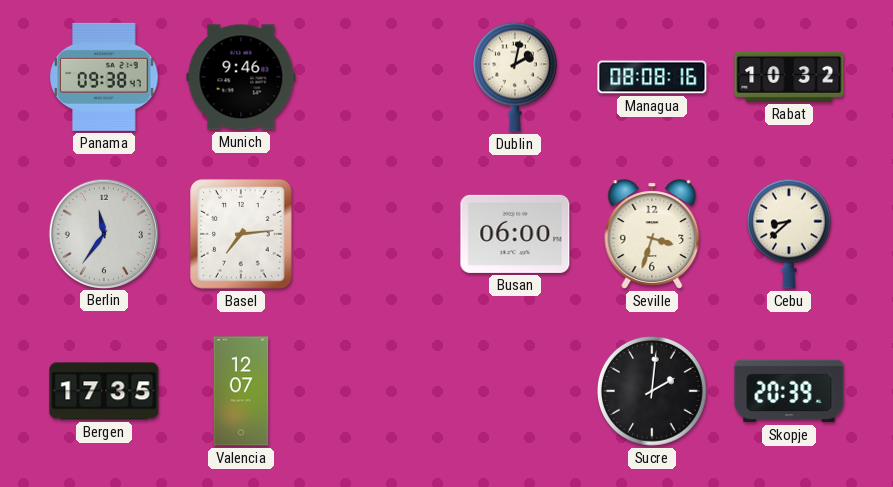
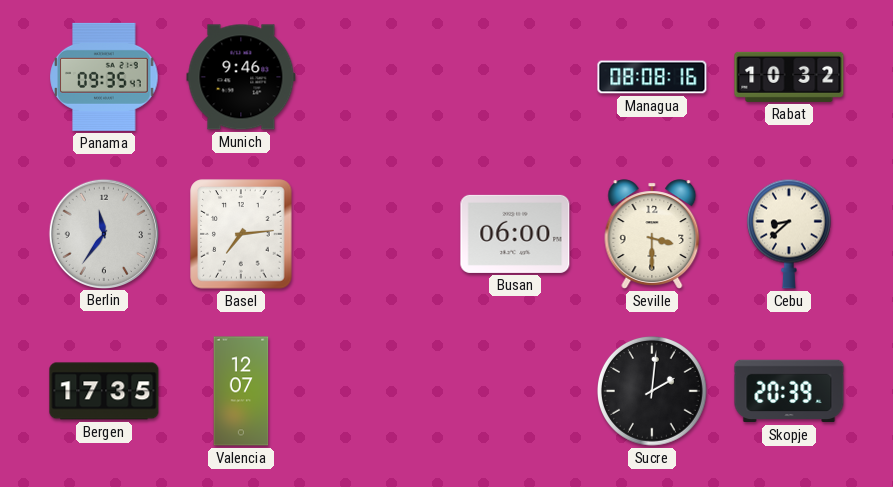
Panama: 09:38 -> 09:35 (104, 77)
Dublin: 2:02 -> none (515, 77)
Seville: 3:33 -> 3:30 (652, 234)
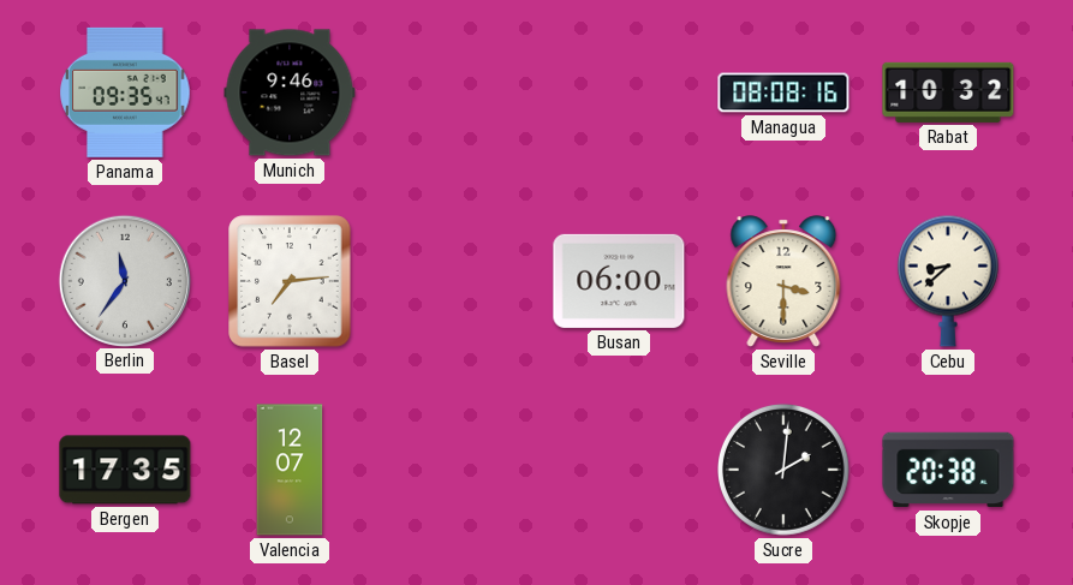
Skopje: 20:39 -> 20:38 (948, 470)
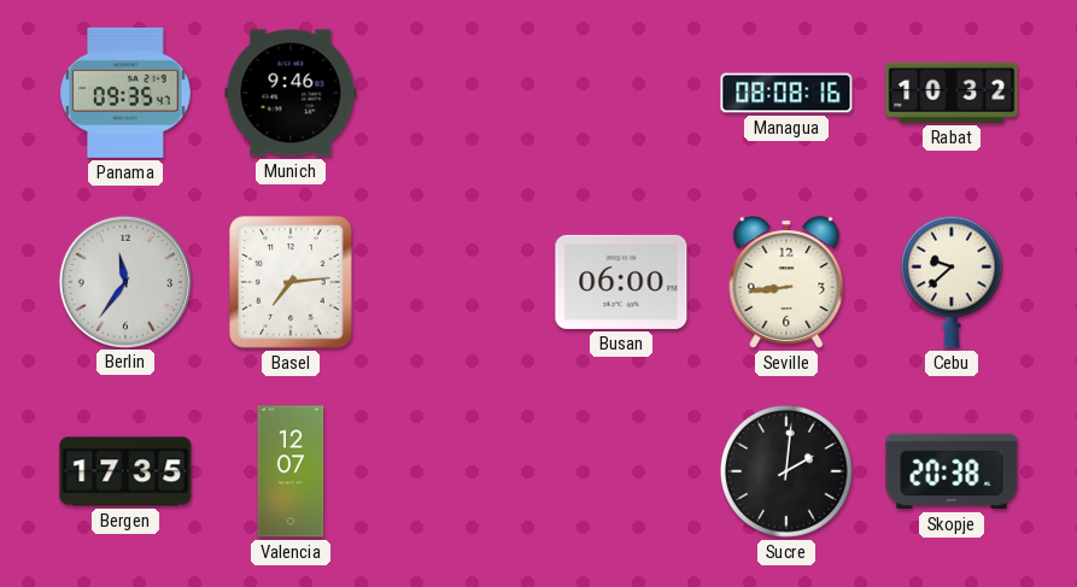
Seville: 3:30 -> 8:44 (786, 282)
Cebu: 8:38 -> 9:38 (952, 282)
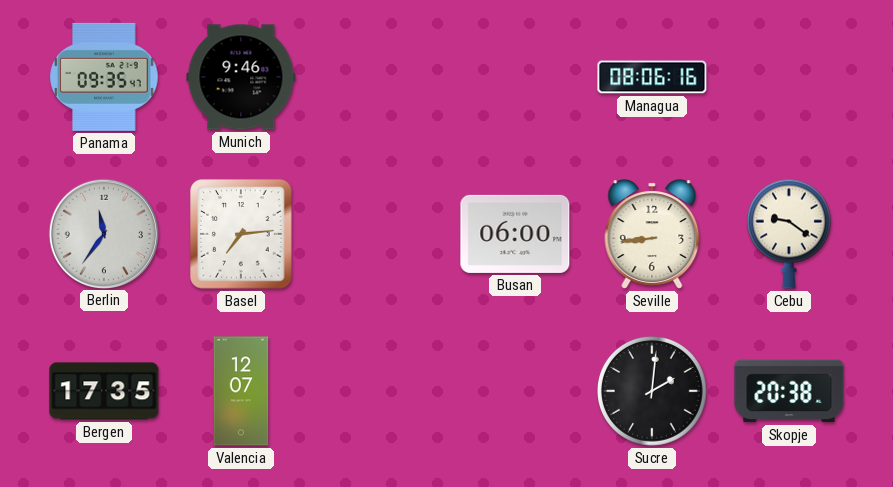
Managua: 08:08 -> 08:06 (652, 77)
Rabat: 10:32 -> none (952, 93)
Cebu: 9:38 -> 9:21 (789, 234)
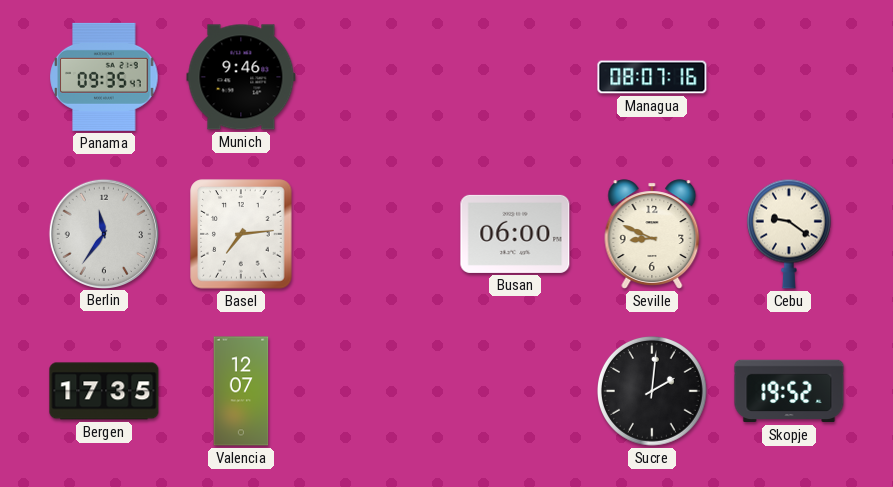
Managua: 08:06 -> 08:07 (652, 77)
Seville: 8:44 -> 8:49 (652, 234)
Skopje: 20:38 -> 19:52 (789, 391)
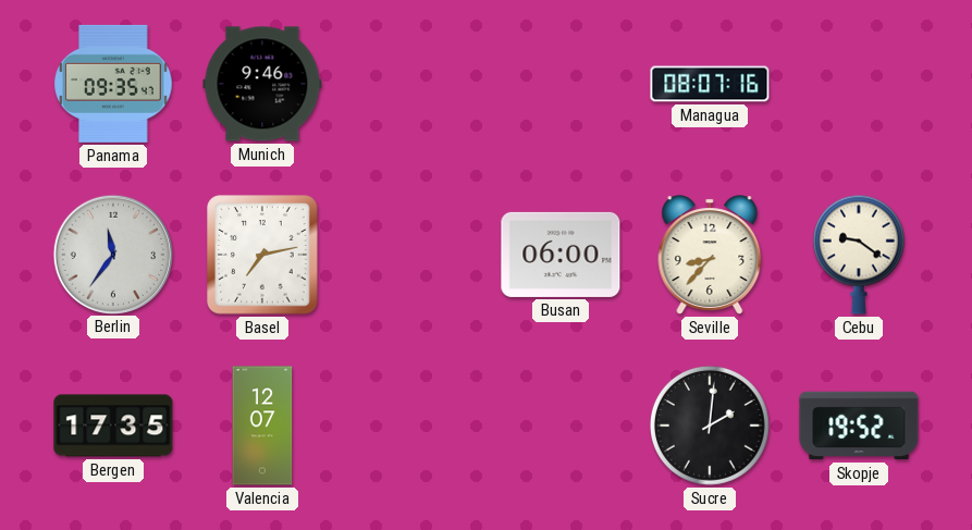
Basel: 7:14 -> 7:13 (262, 255)
Seville: 8:49 -> 8:37 (710, 255)
